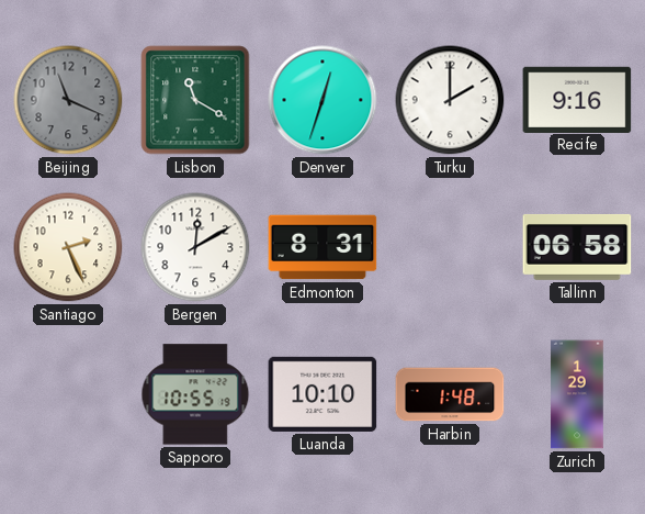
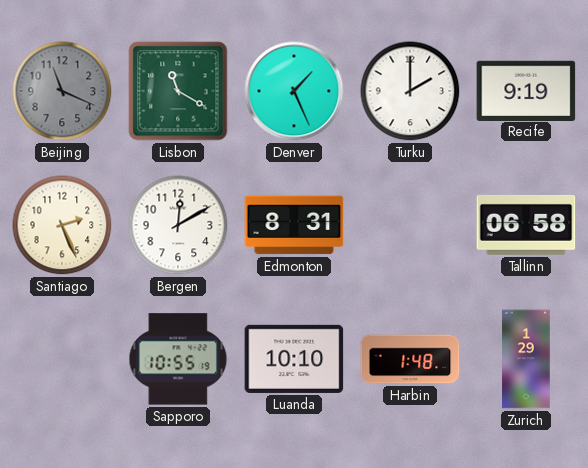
Denver: 12:33 -> 1:26 (294, 91)
Recife: 9:16 -> 9:19 (526, 90)
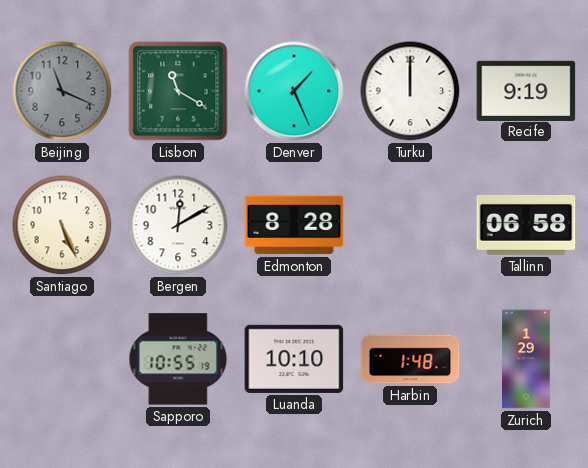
Turku: 2:00 -> 12:00 (410, 91)
Santiago: 2:26 -> 5:26 (62, 225)
Edmonton: 8:31 -> 8:28 (294, 225)
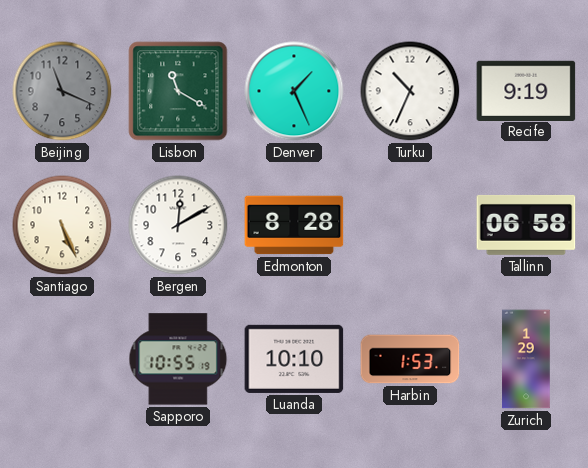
Turku: 12:00 -> 10:34 (410, 91)
Harbin: 1:48 -> 1:53 (410, 359)
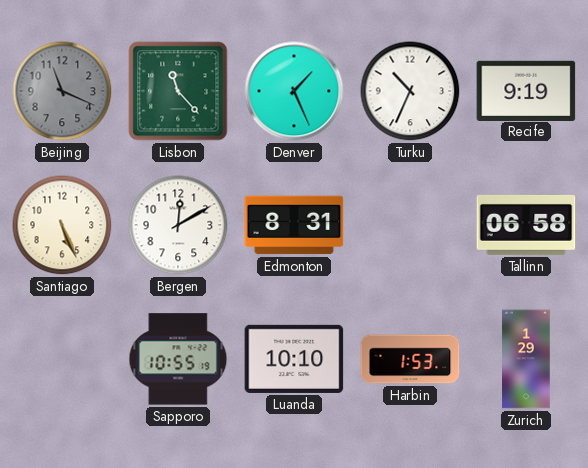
Lisbon: 11:20 -> 11:23 (178, 91)
Edmonton: 8:28 -> 8:31 (294, 225)
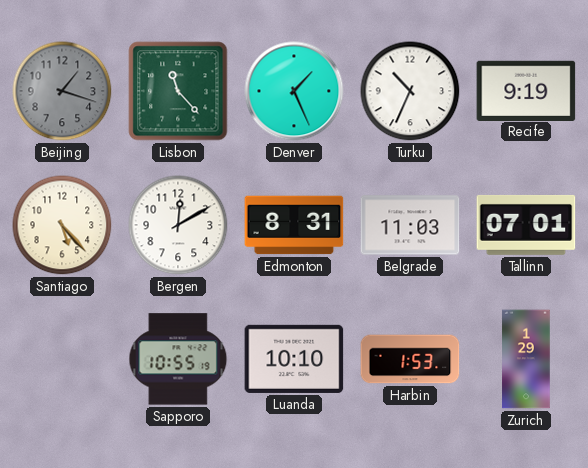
Beijing: 11:19 -> 1:18 (62, 91)
Santiago: 5:26 -> 5:23 (62, 225)
Belgrade: none -> 11:03 (410, 225)
Tallinn: 06:58 -> 07:01 (526, 225)
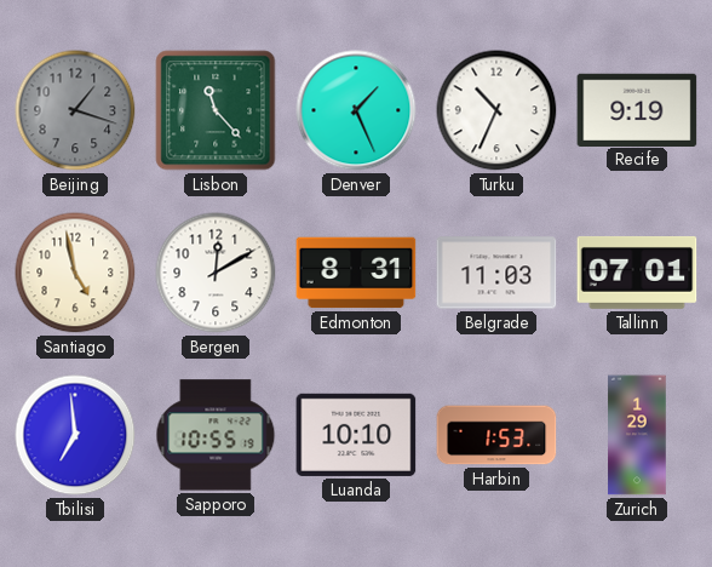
Santiago: 5:23 -> 4:58 (75, 273)
Tbilisi: none -> 6:59 (75, 435)
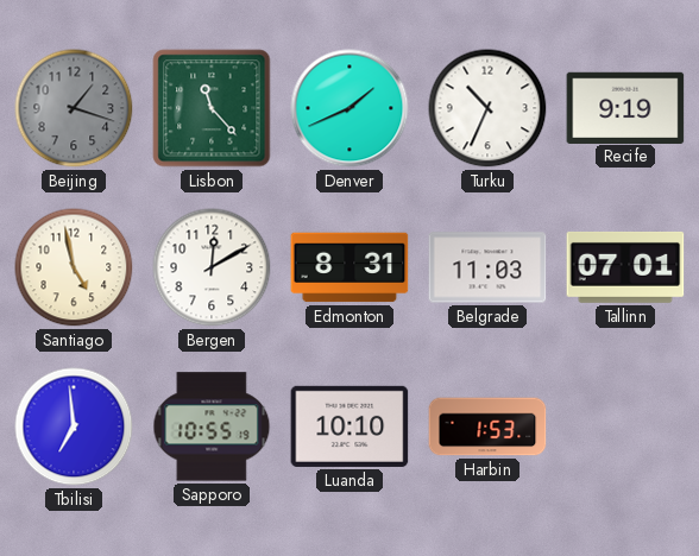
Denver: 1:26 -> 1:41 (349, 108)
Zurich: 1:29 -> none (637, 435)
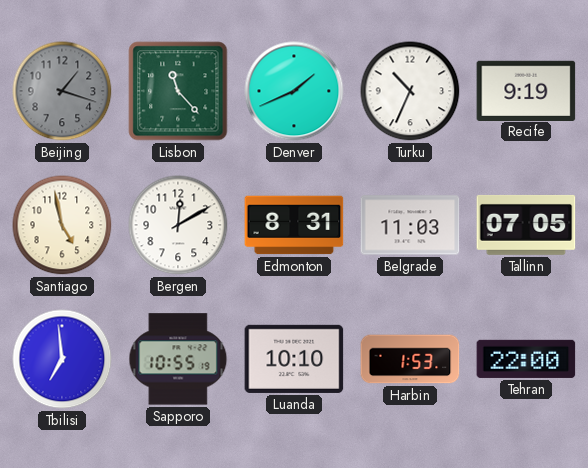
Tallinn: 07:01 -> 07:05 (526, 225)
Tehran: none -> 22:00 (526, 359)
